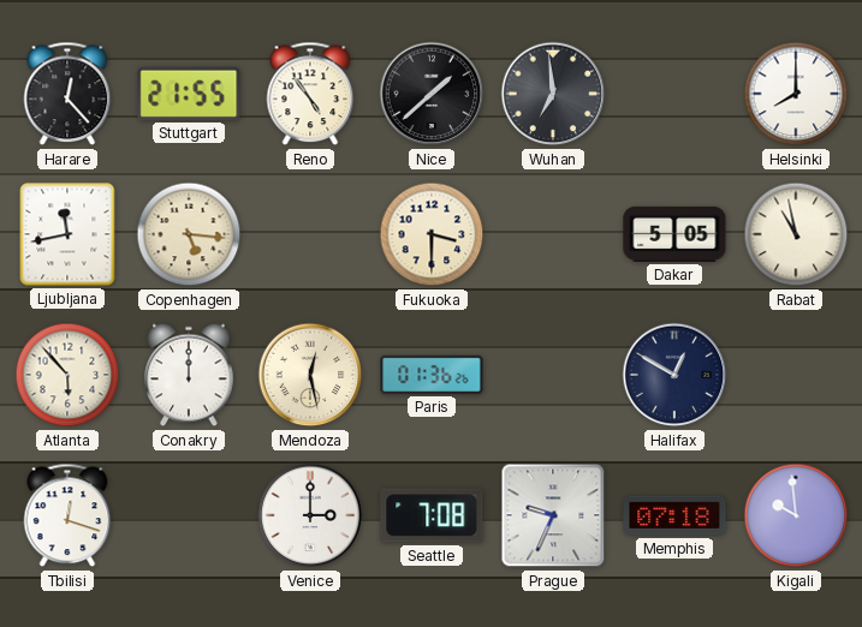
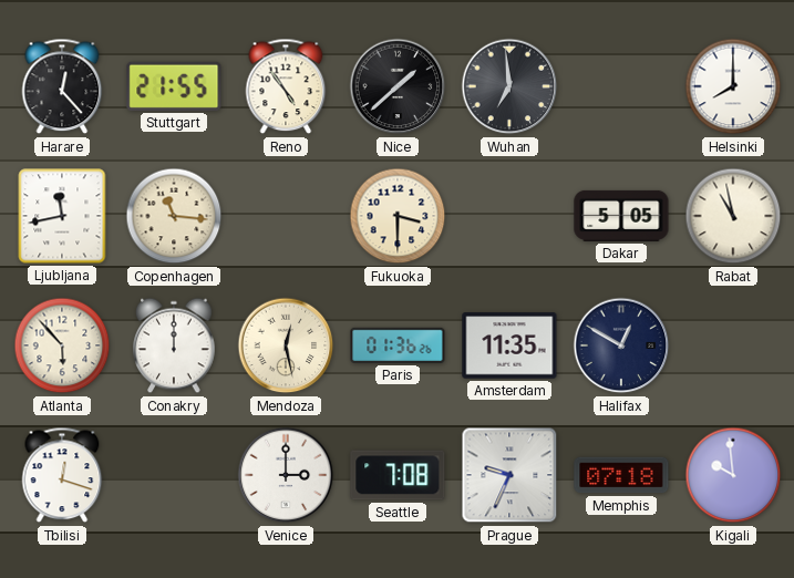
Copenhagen: 5:16 -> 11:16 (174, 216)
Amsterdam: none -> 11:35 (509, 345)
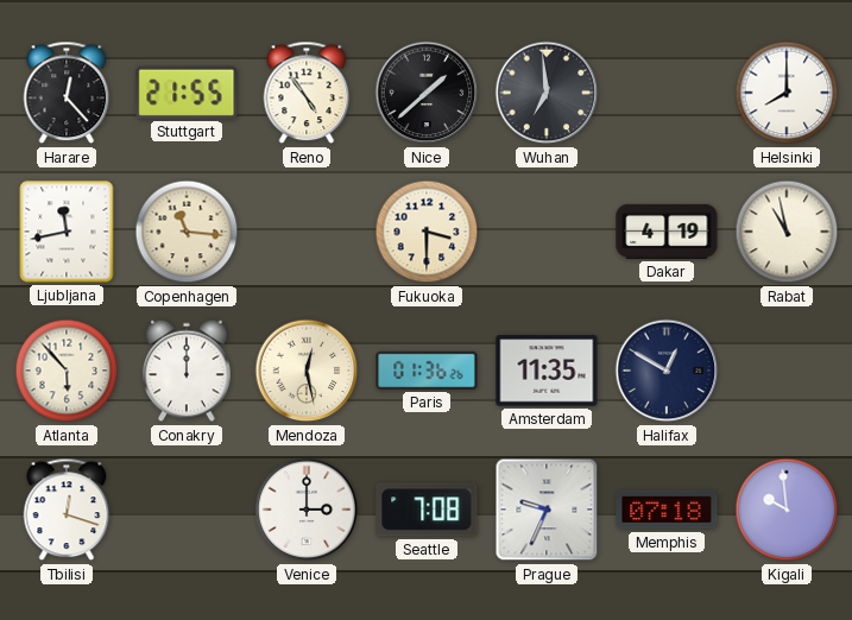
Dakar: 5:05 -> 4:19 (667, 232)
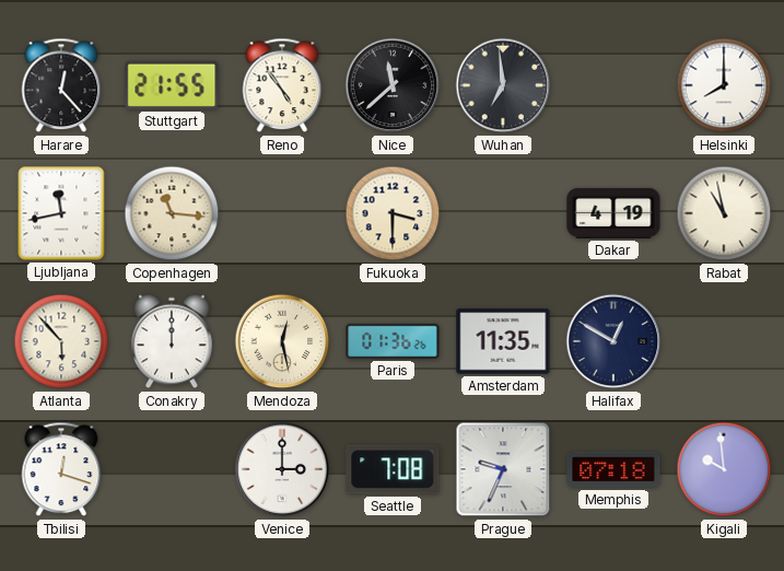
Nice: 1:38 -> 11:38 (393, 85)
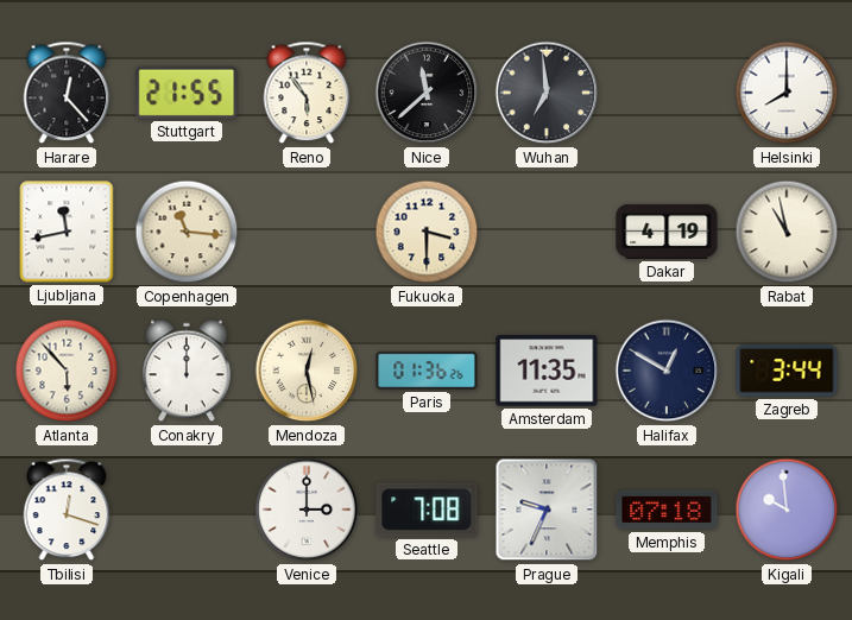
Reno: 4:54 -> 5:54 (307, 93)
Zagreb: none -> 3:44 (787, 371)
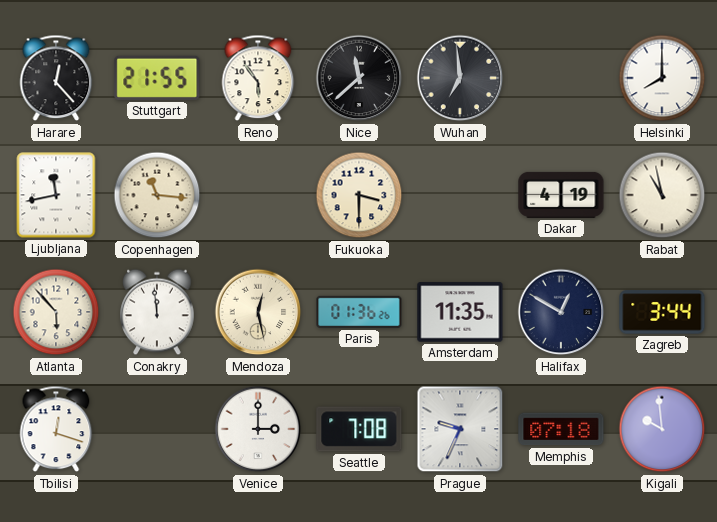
Conakry: 12:00 -> 11:59 (157, 312)
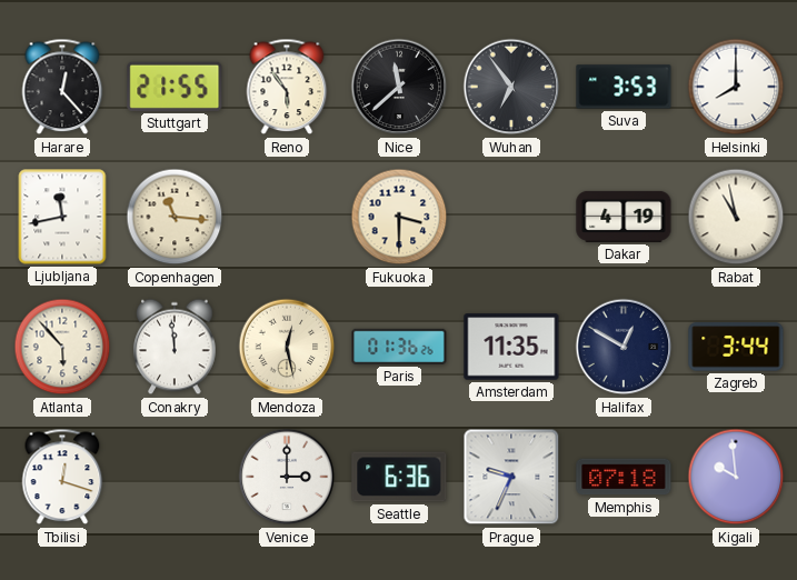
Wuhan: 6:59 -> 6:54 (511, 87)
Suva: none -> 3:53 (624, 87)
Seattle: 7:08 -> 6:36 (399, 477)
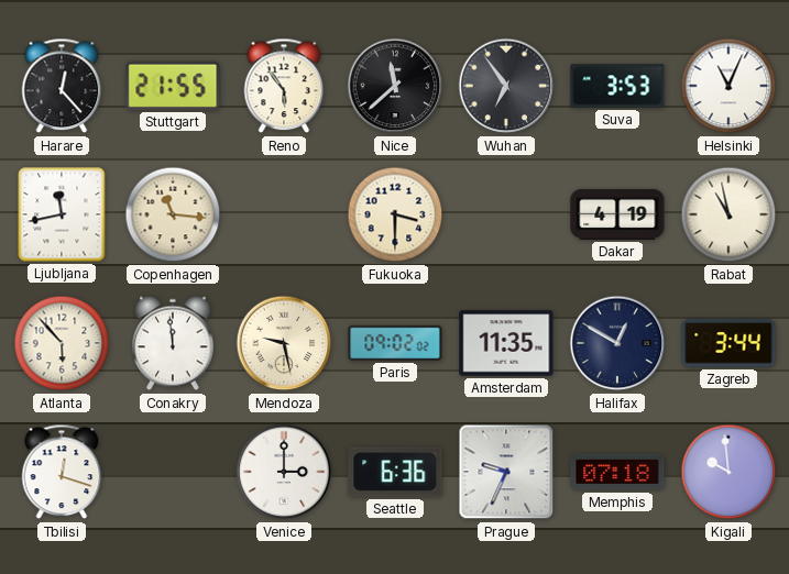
Helsinki: 8:00 -> 11:04 (728, 86)
Mendoza: 12:28 -> 9:28 (284, 343)
Paris: 01:36 -> 09:02 (395, 343)
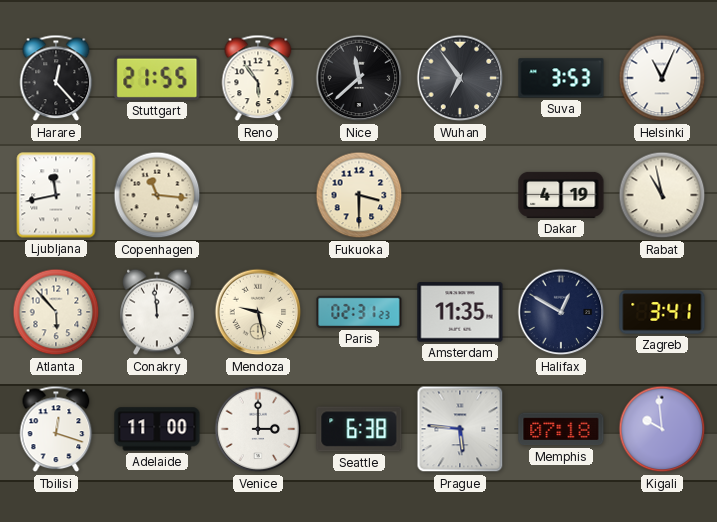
Paris: 09:02 -> 02:31 (359, 312)
Zagreb: 3:44 -> 3:41 (662, 312)
Adelaide: none -> 11:00 (157, 429)
Seattle: 6:36 -> 6:38 (359, 429)
Prague: 9:34 -> 5:46 (460, 429)
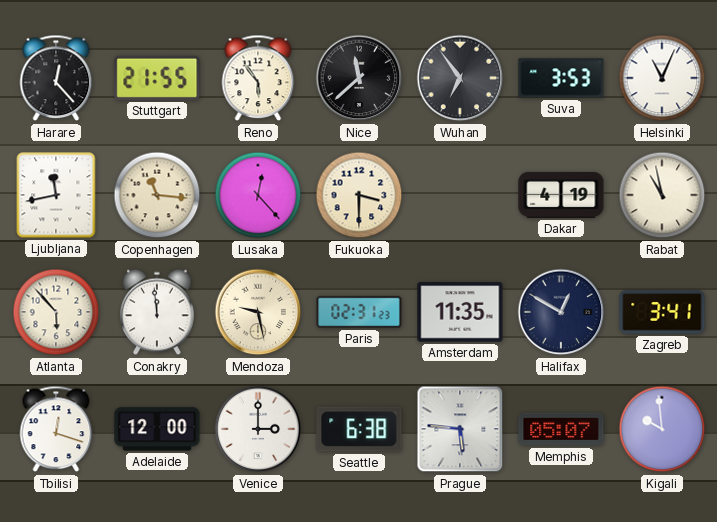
Lusaka: none -> 12:23 (258, 195)
Adelaide: 11:00 -> 12:00 (157, 429)
Memphis: 07:18 -> 05:07 (561, 429)
